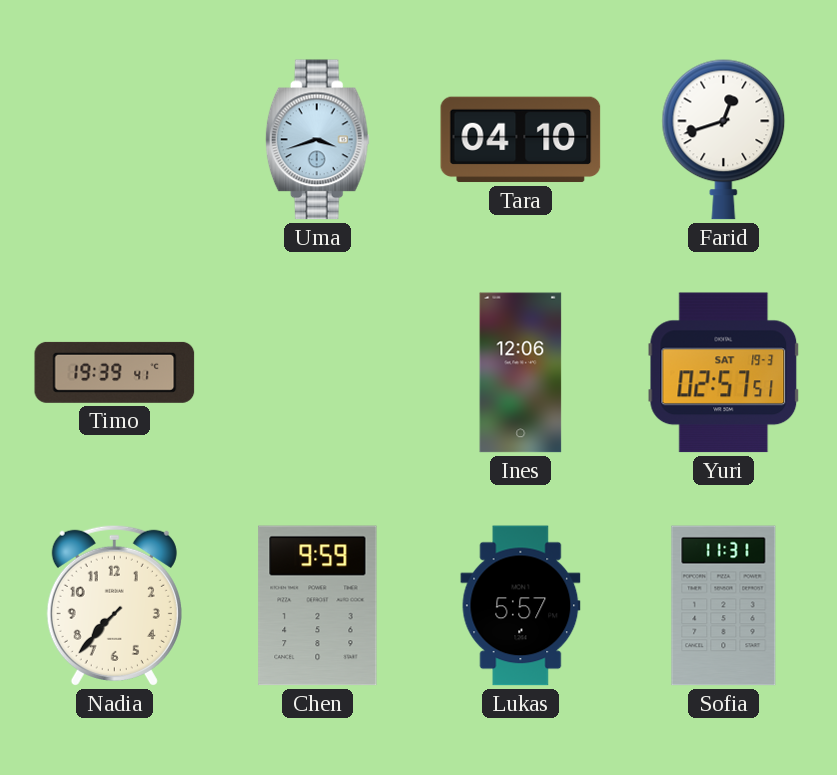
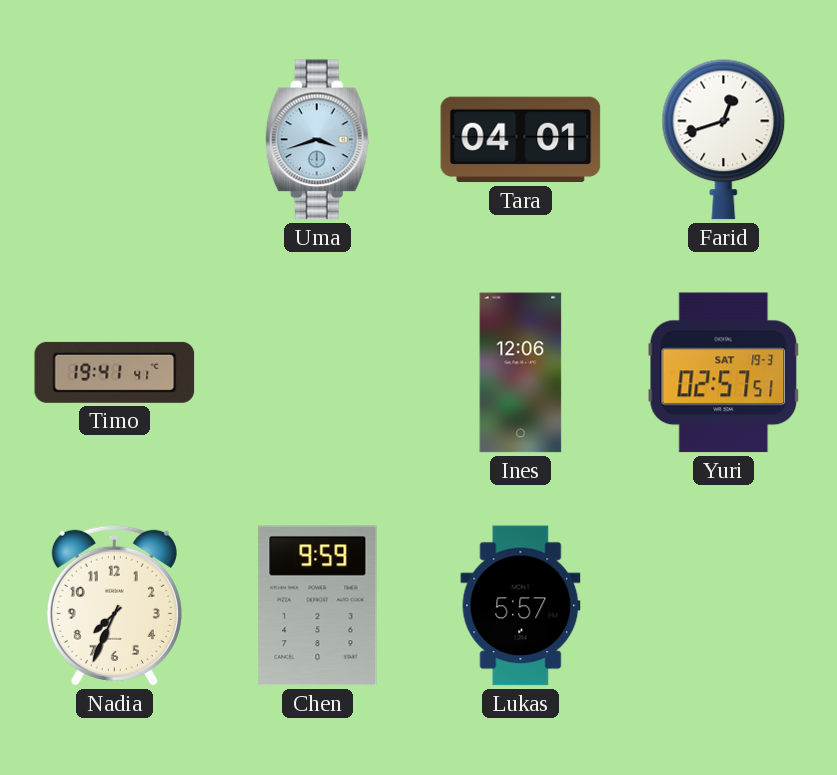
Tara: 04:10 -> 04:01 (521, 140)
Timo: 19:39 -> 19:41 (115, 372)
Nadia: 7:37 -> 7:34 (114, 605)
Sofia: 11:31 -> none (724, 606)
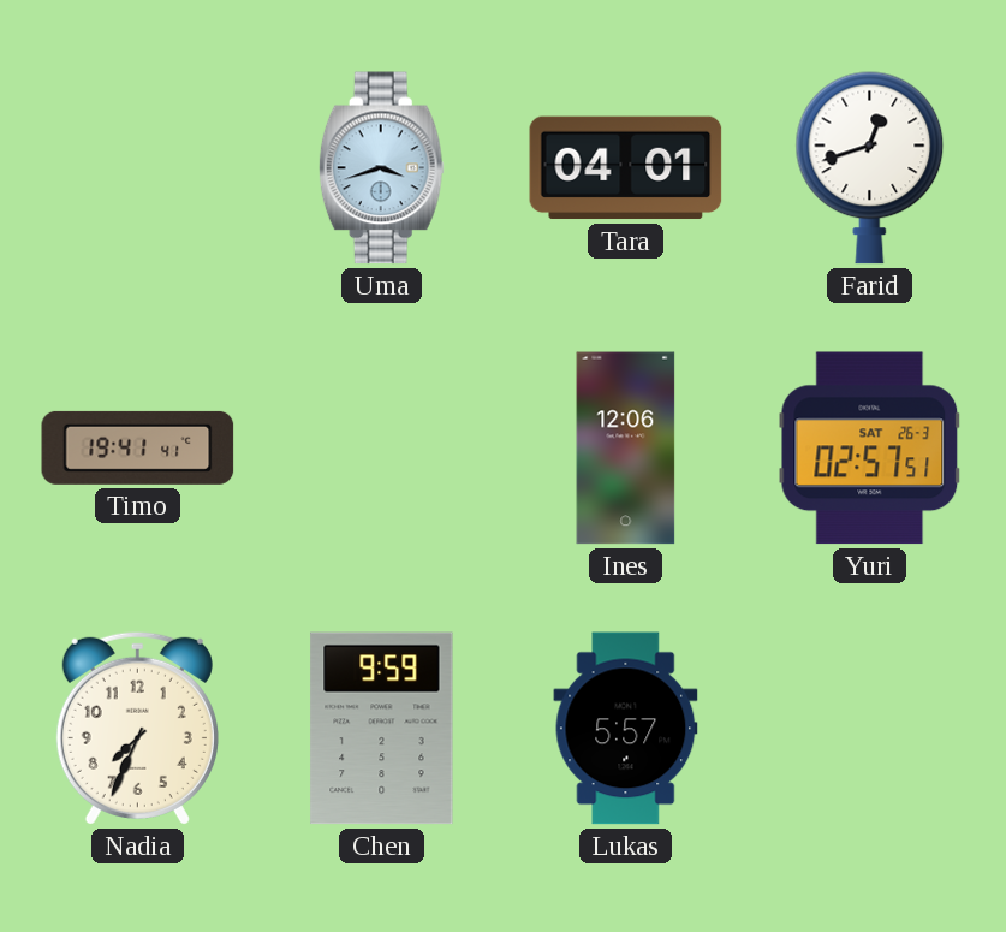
Yuri date: SAT 19-3 -> SAT 26-3 (870, 449)
